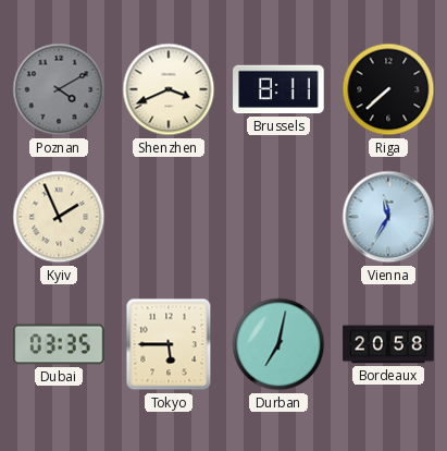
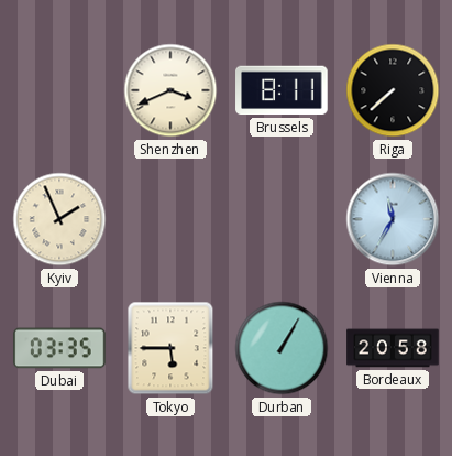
Poznan: 4:10 -> none (59, 89)
Durban: 7:02 -> 1:05 (282, 348)
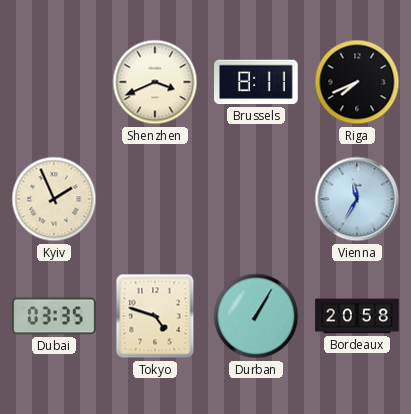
Riga: 7:38 -> 7:41 (357, 82)
Tokyo: 5:45 -> 4:48 (155, 316)
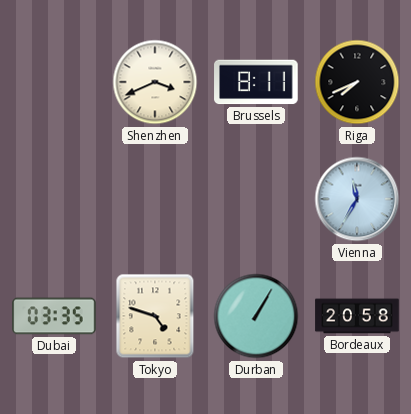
Kyiv: 1:56 -> none (54, 199)
